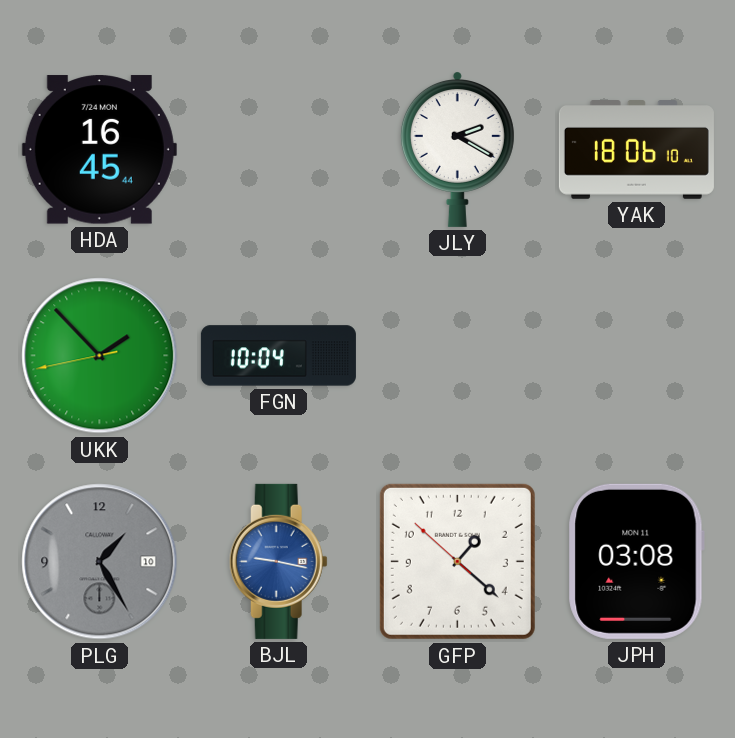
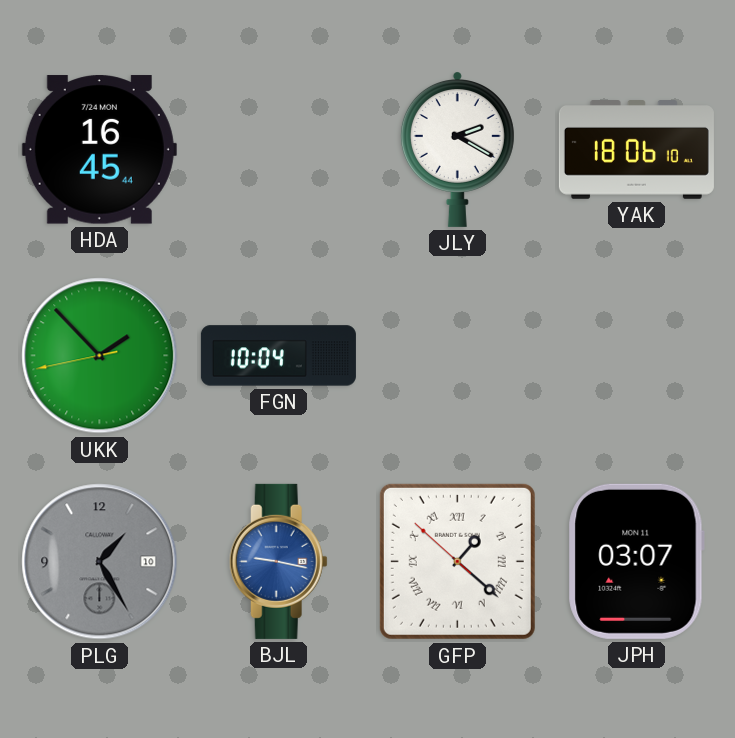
GFP numerals: Arabic -> Roman (457, 561)
JPH: 03:08 -> 03:07 (636, 561)
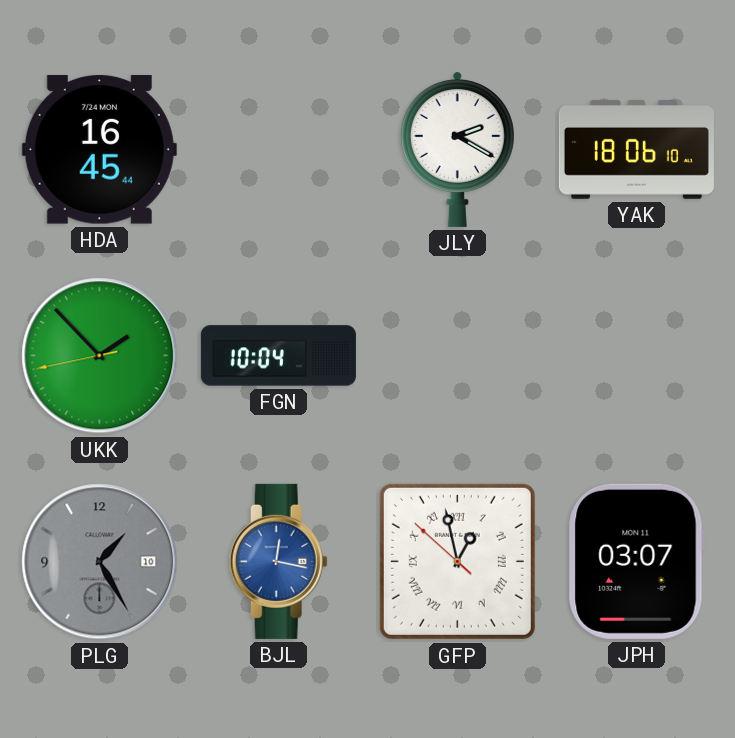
BJL: 9:17 -> 12:17 (278, 561)
GFP: 1:21 -> 12:57 (457, 561)
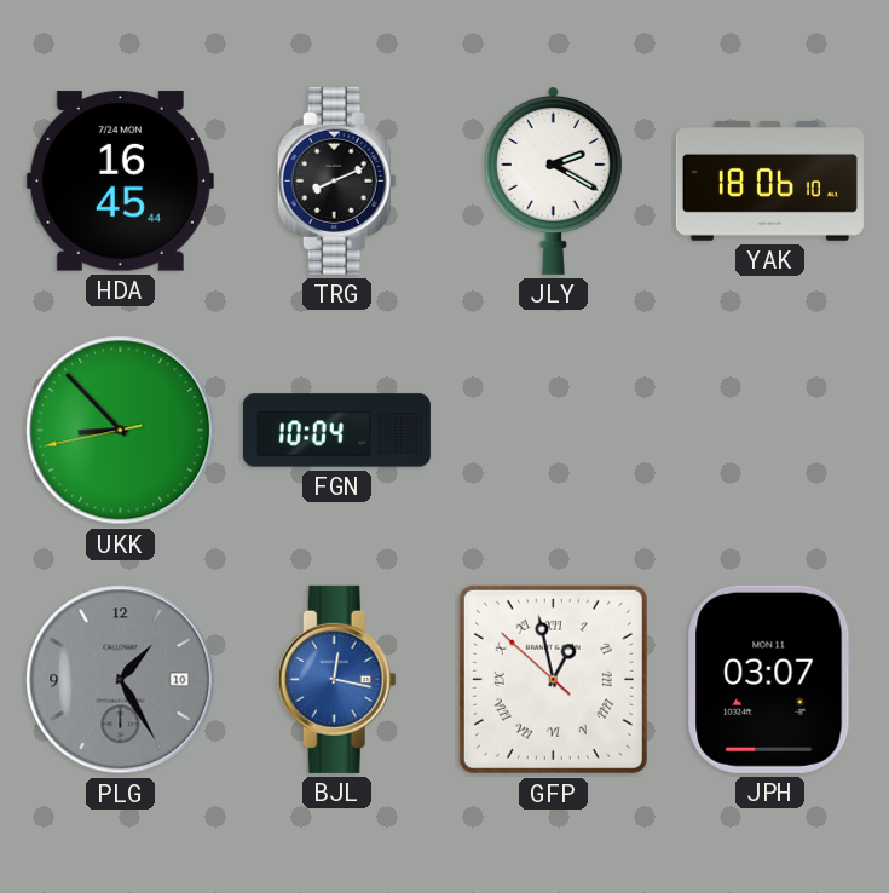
TRG: none -> 8:11 (336, 180)
UKK: 1:52 -> 8:52 (121, 431)
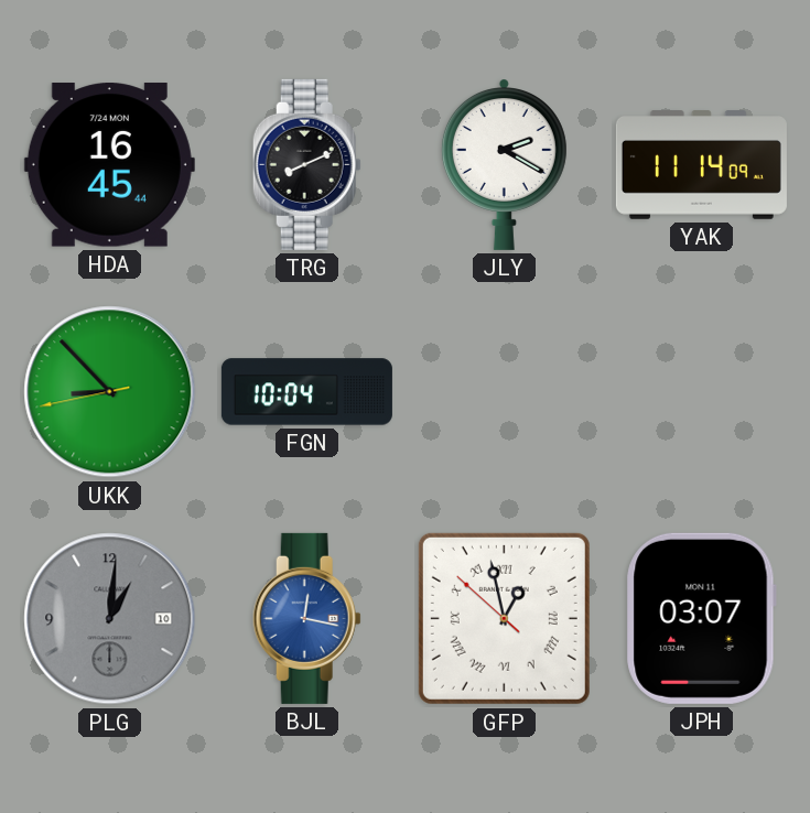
YAK: 18:06 -> 11:14 (701, 165)
PLG: 1:25 -> 1:01 (110, 619)
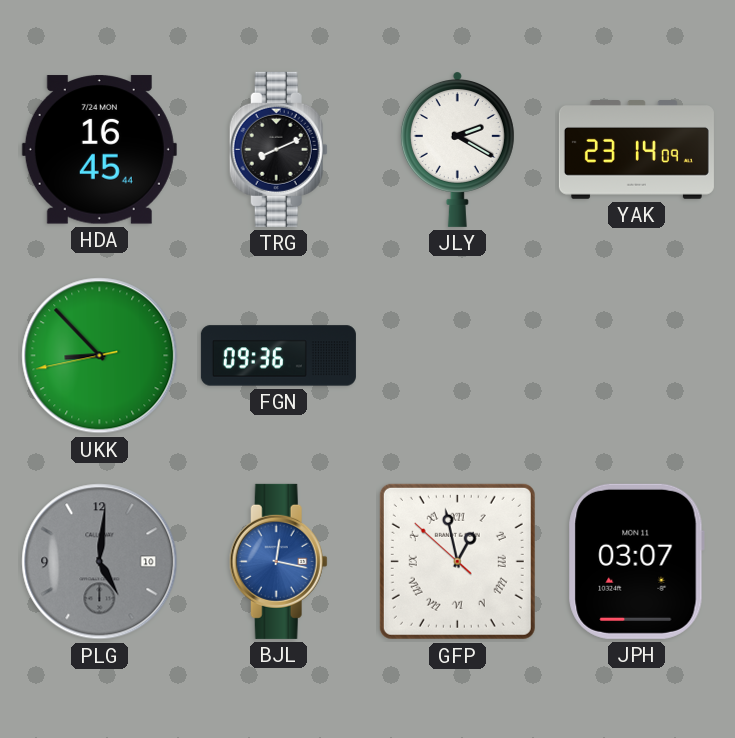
YAK: 11:14 -> 23:14 (636, 150)
FGN: 10:04 -> 09:36 (278, 356)
PLG: 1:01 -> 5:01 (100, 562)
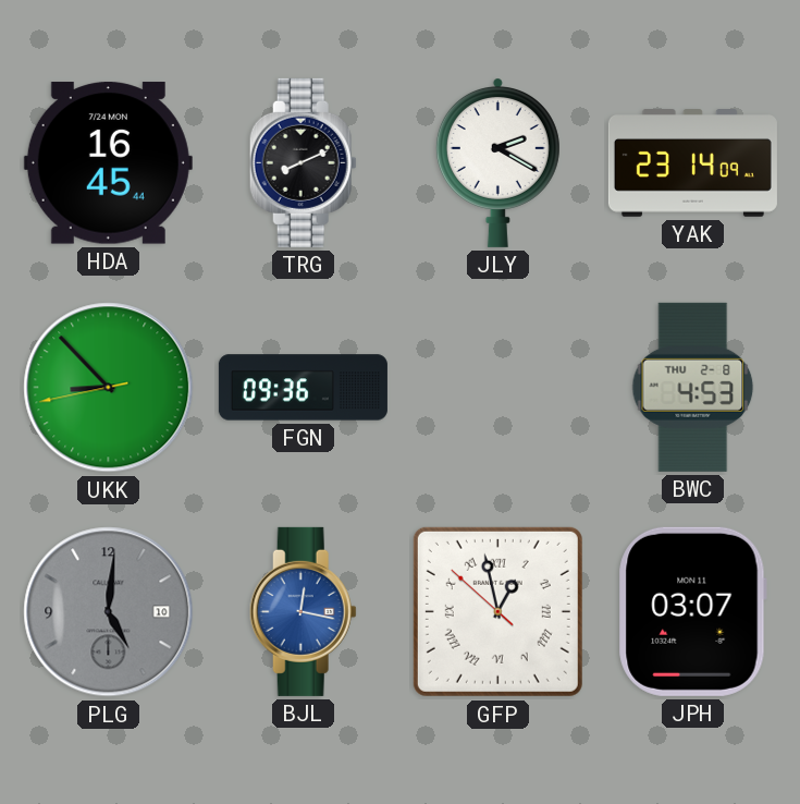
BWC: none -> 4:53 (693, 387)
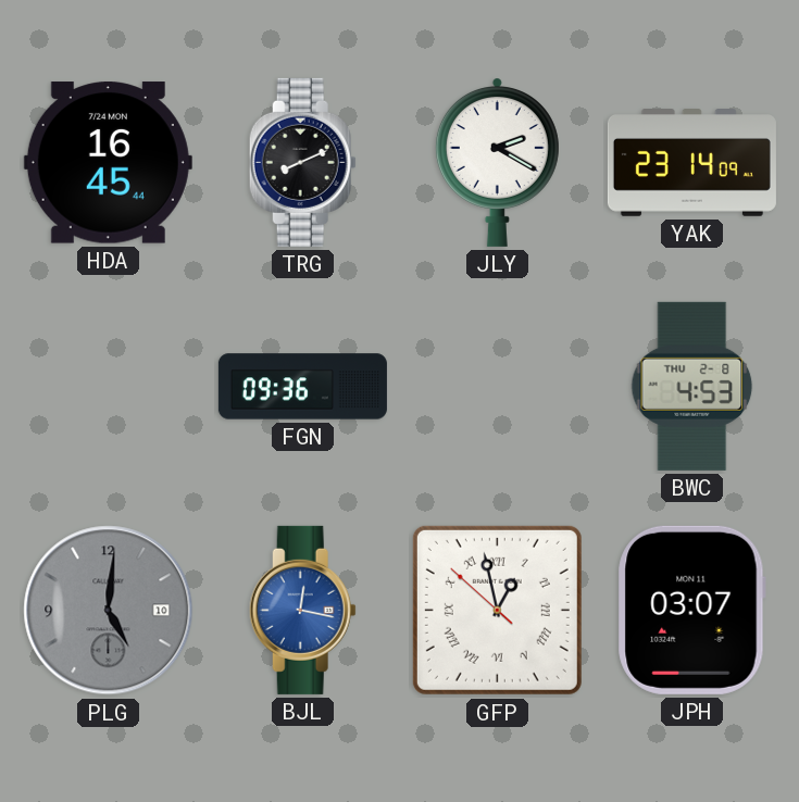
UKK: 8:52 -> none (109, 388)
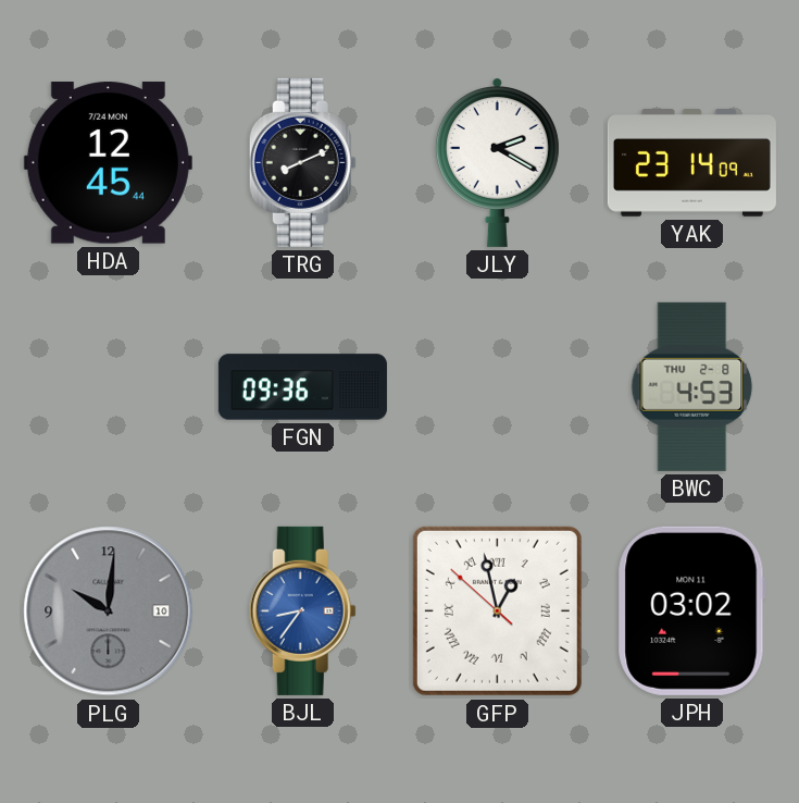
HDA: 16:45 -> 12:45 (108, 163)
PLG: 5:01 -> 10:01 (109, 611)
BJL: 12:17 -> 8:36 (302, 610)
JPH: 03:07 -> 03:02 (691, 610)
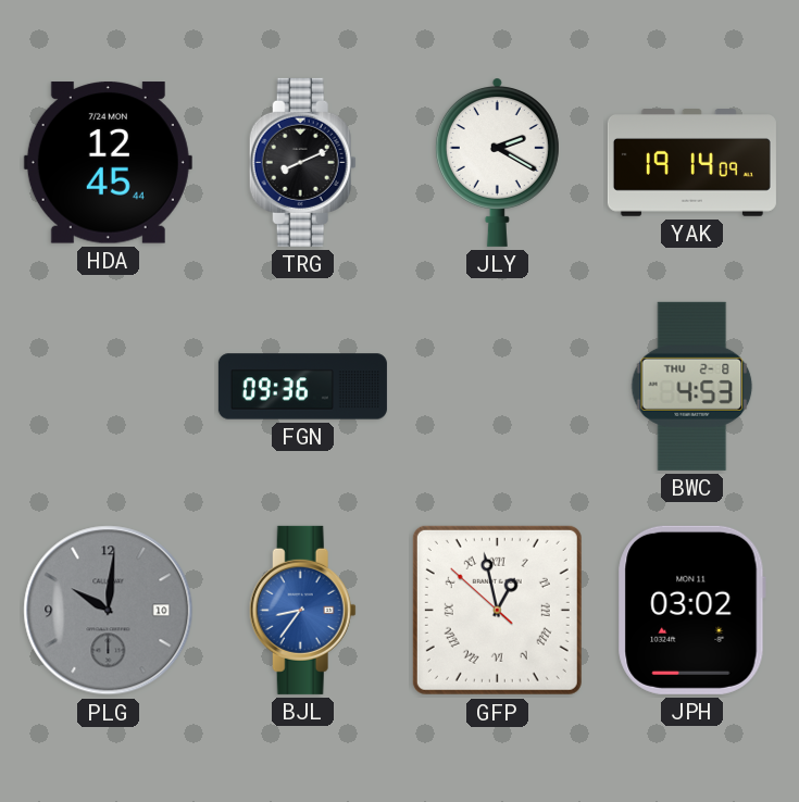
YAK: 23:14 -> 19:14 (691, 163)
